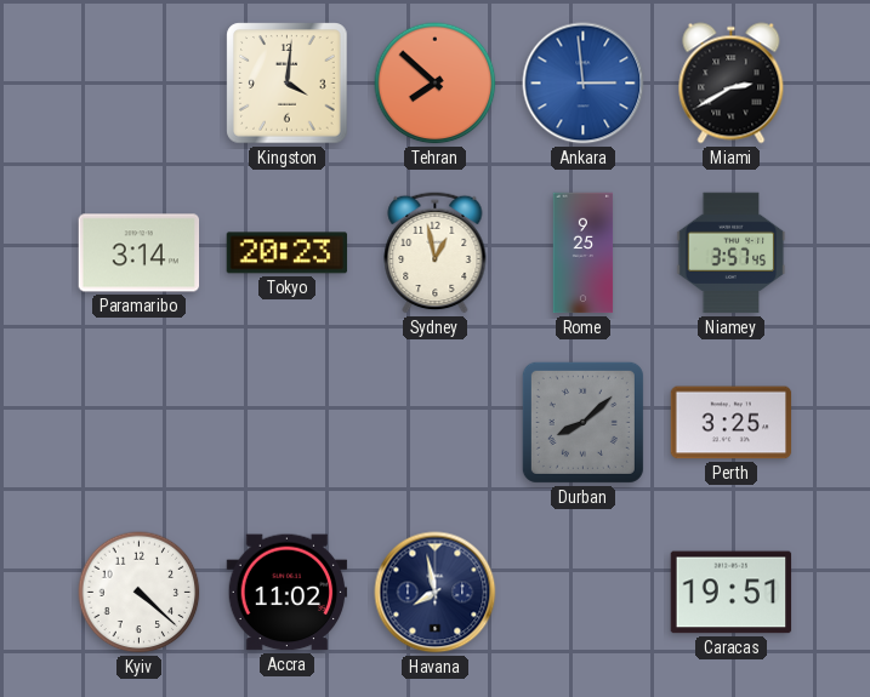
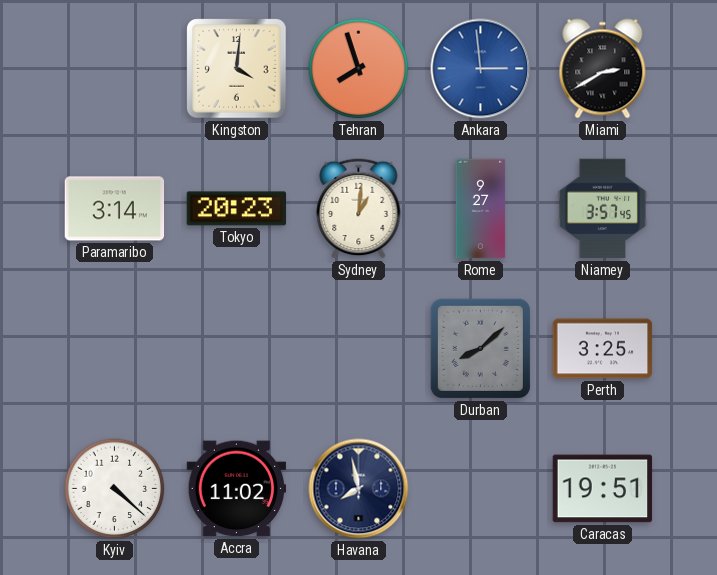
Tehran: 7:52 -> 7:57 (359, 69)
Sydney: 12:58 -> 1:01 (359, 208)
Rome: 9:25 -> 9:27 (481, 209)
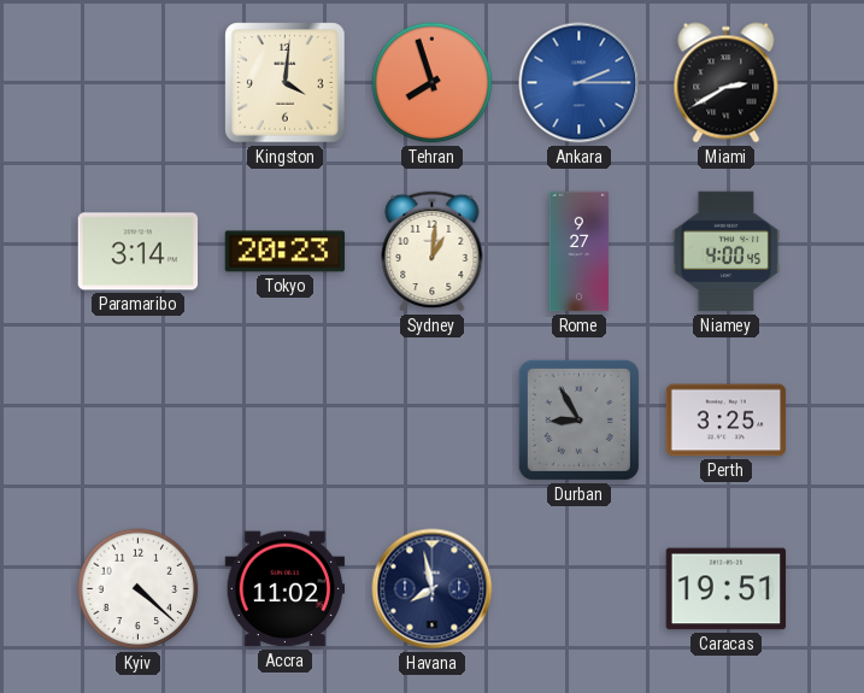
Ankara: 2:59 -> 2:15 (580, 83)
Niamey: 3:57 -> 4:00 (727, 252)
Durban: 8:08 -> 8:55 (578, 419)
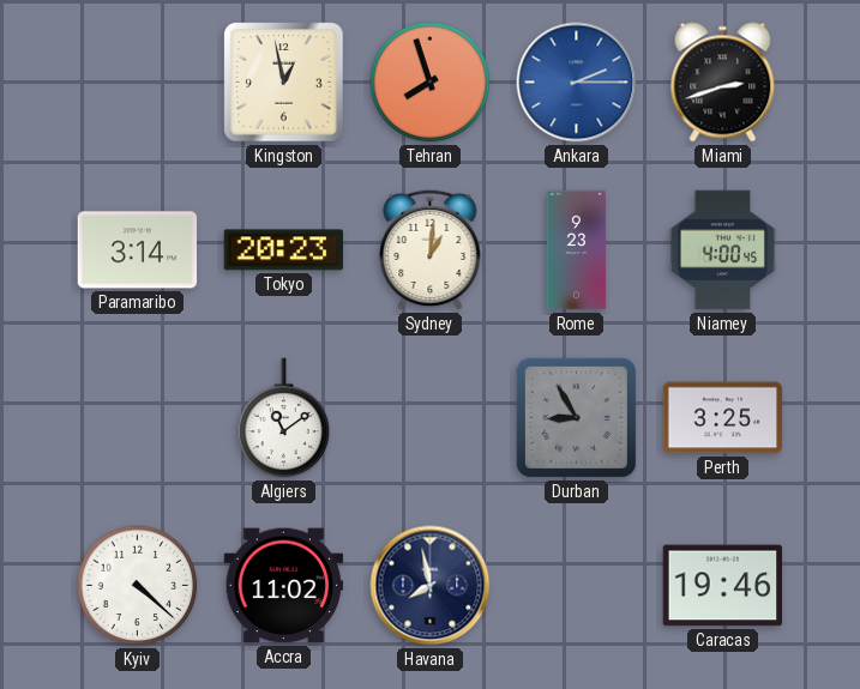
Kingston: 4:01 -> 12:58 (284, 83)
Miami: 2:40 -> 2:42 (723, 83)
Rome: 9:27 -> 9:23 (577, 250)
Algiers: none -> 11:09 (284, 418)
Caracas: 19:51 -> 19:46 (723, 586)
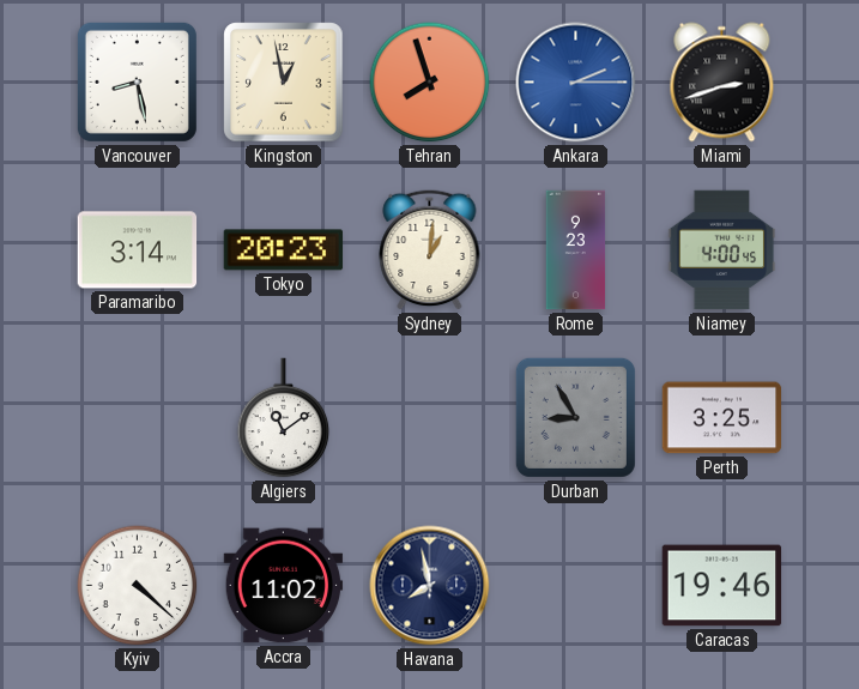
Vancouver: none -> 8:28 (137, 81)
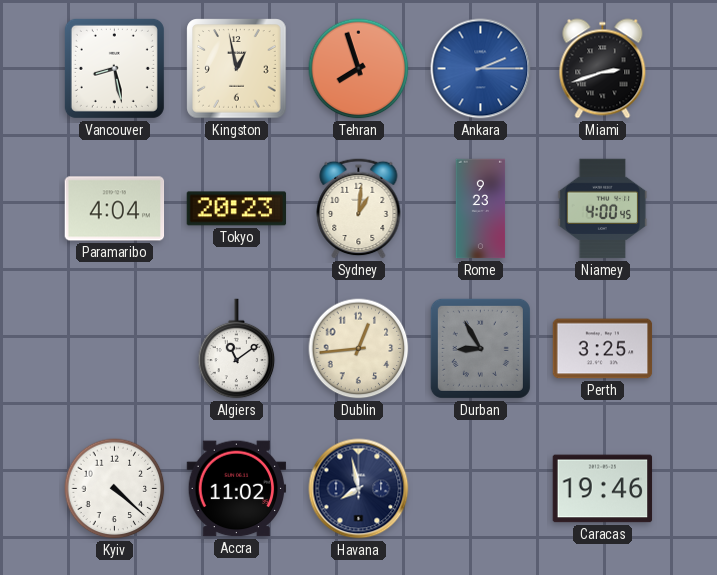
Paramaribo: 3:14 -> 4:04 (115, 209)
Dublin: none -> 12:44 (359, 349)
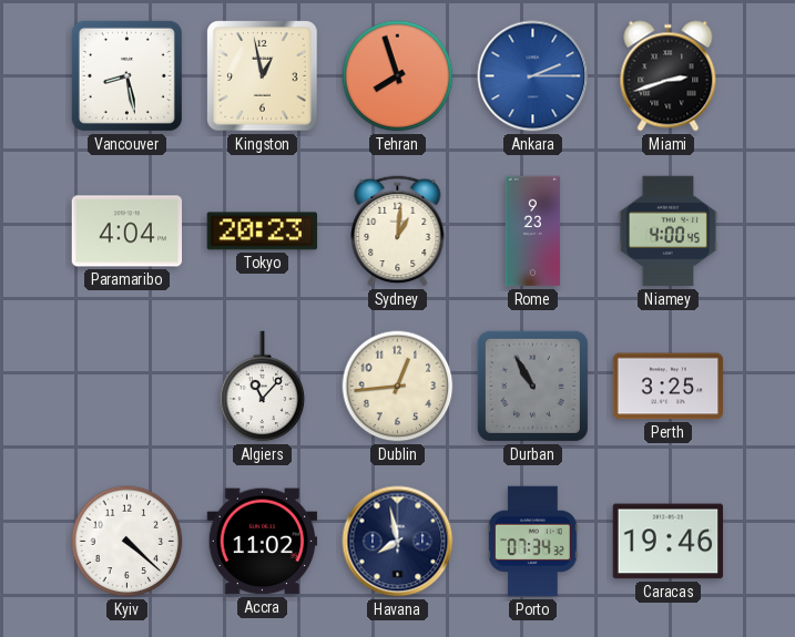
Algiers: 11:09 -> 11:07 (263, 387)
Durban: 8:55 -> 10:55 (532, 386)
Porto: none -> 07:34 (533, 542)
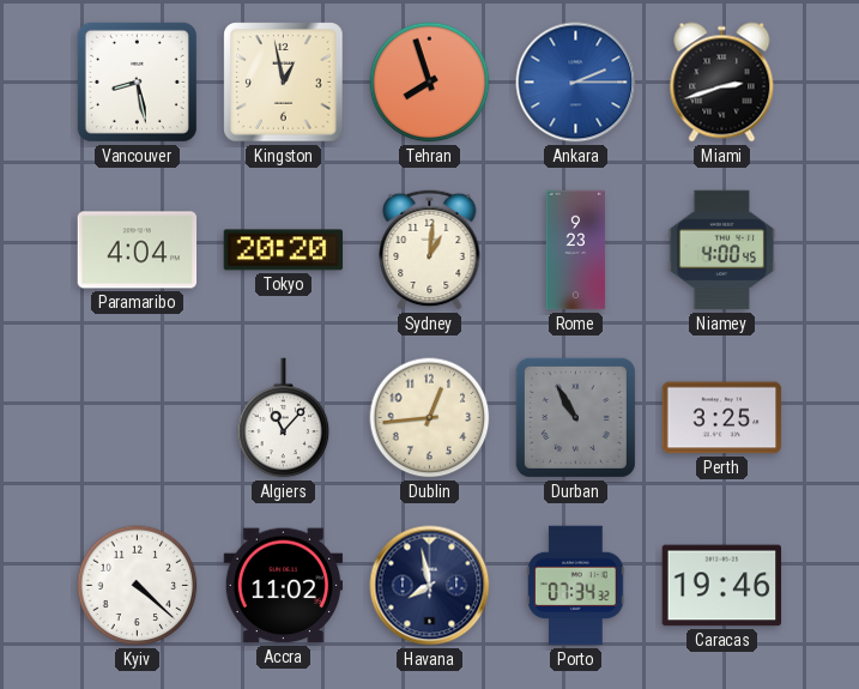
Tokyo: 20:23 -> 20:20 (284, 250)
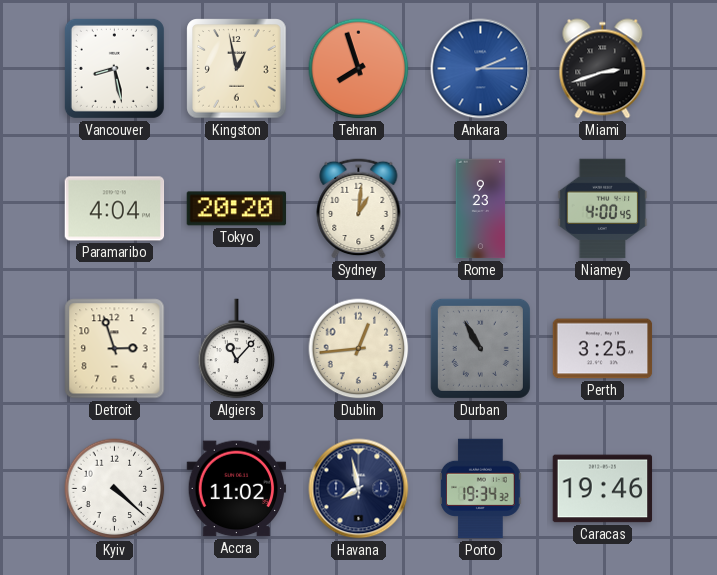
Detroit: none -> 2:57 (115, 349)
Porto: 07:34 -> 19:34 (481, 489)
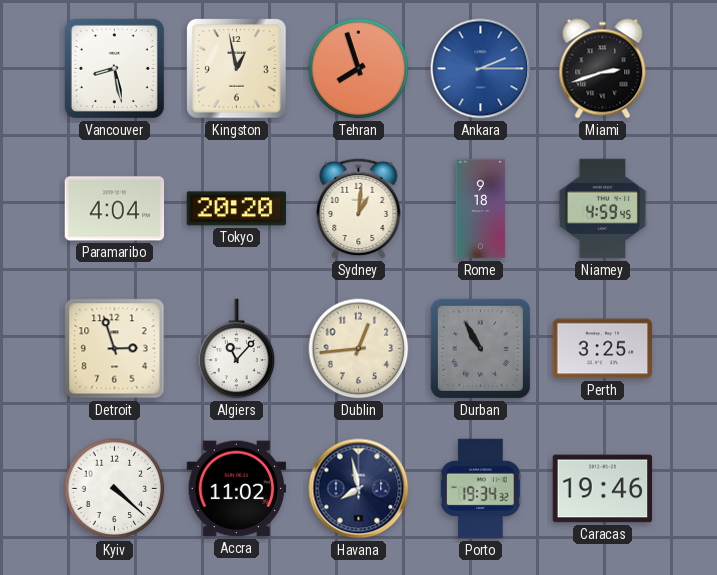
Rome: 9:23 -> 9:18 (481, 209)
Niamey: 4:00 -> 4:59 (603, 209)
